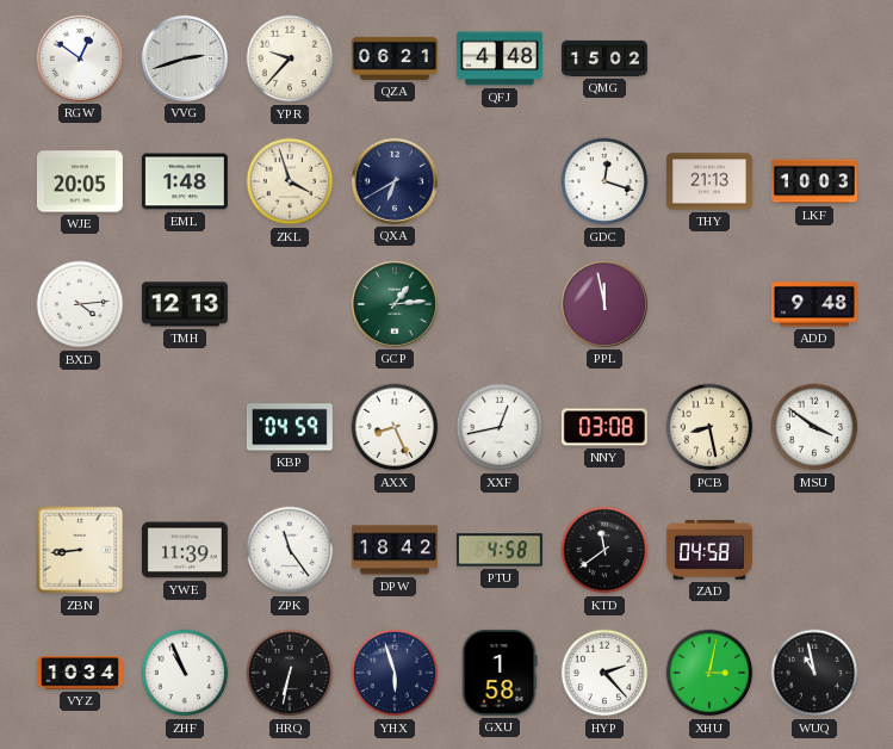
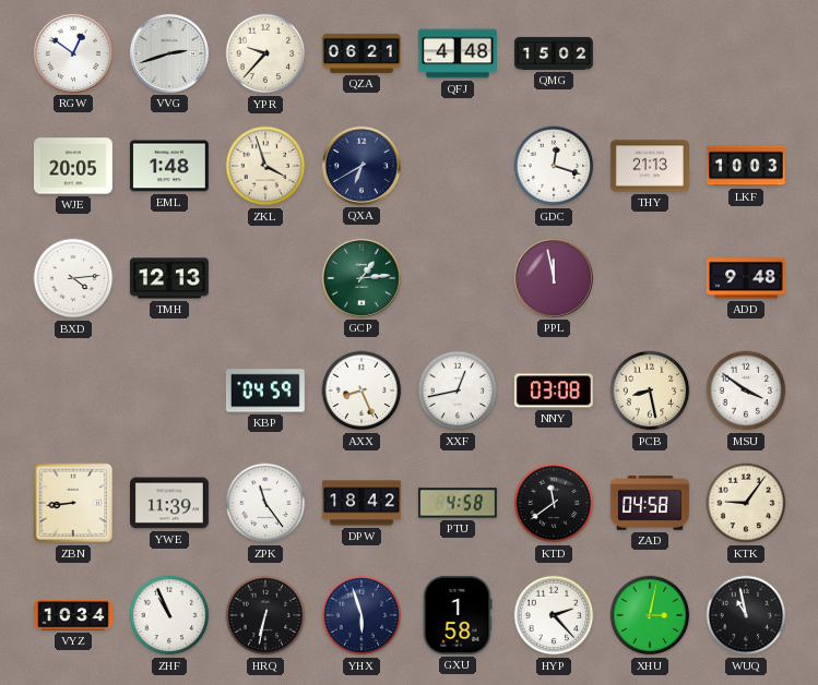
KTK: none -> 9:06 (746, 503)
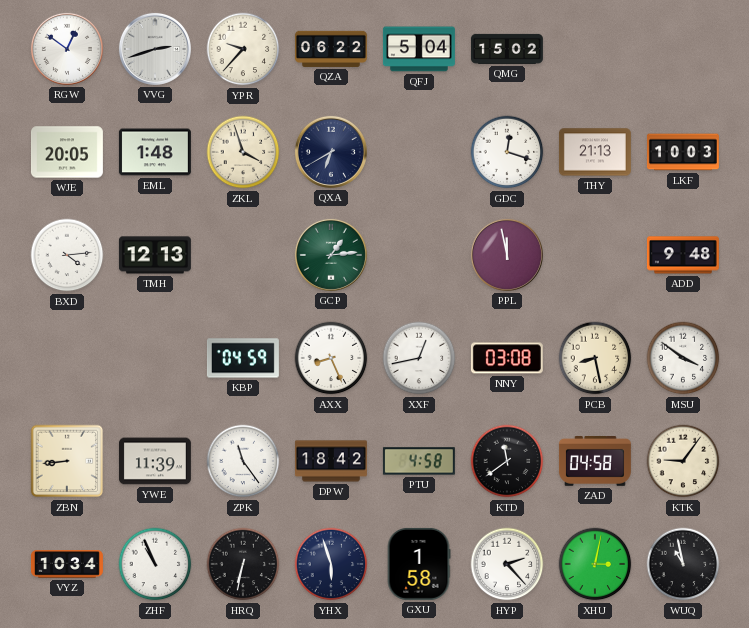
QZA: 06:21 -> 06:22 (331, 49)
QFJ: 4:48 -> 5:04 (419, 49)
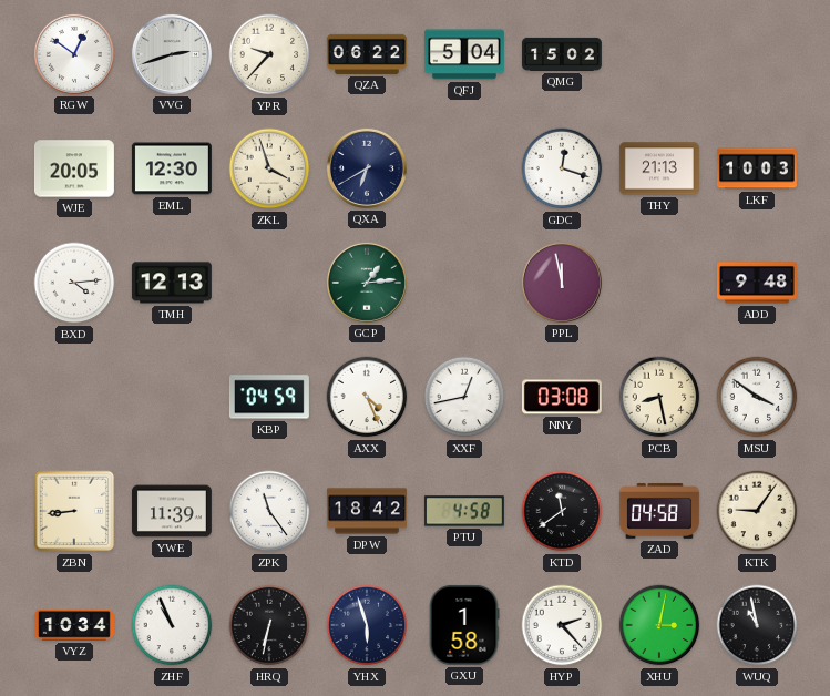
EML: 1:48 -> 12:30 (172, 168)
AXX: 8:26 -> 4:26 (367, 397)
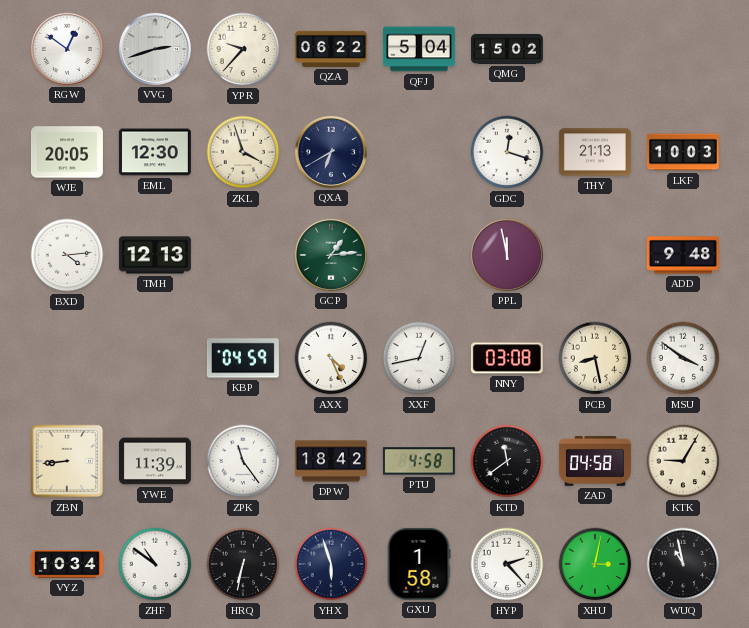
KTK: 9:06 -> 9:05 (683, 461)
ZHF: 10:56 -> 10:51 (155, 564)
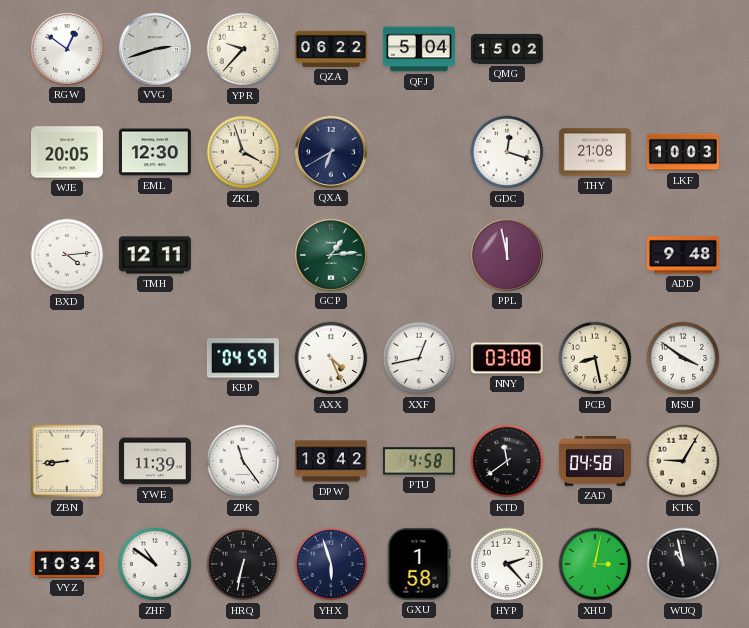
THY: 21:13 -> 21:08 (595, 152)
TMH: 12:13 -> 12:11 (155, 255)
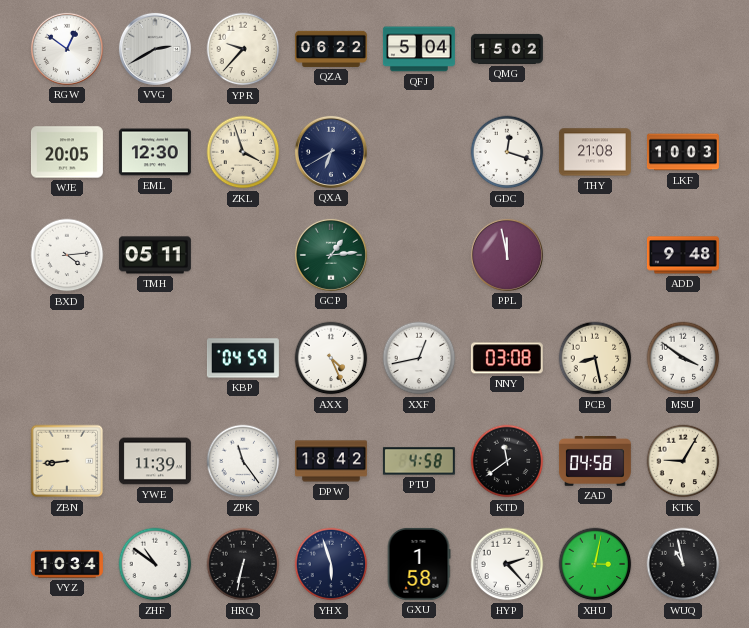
VVG: 2:42 -> 2:40 (155, 49)
TMH: 12:11 -> 05:11 (155, 255)
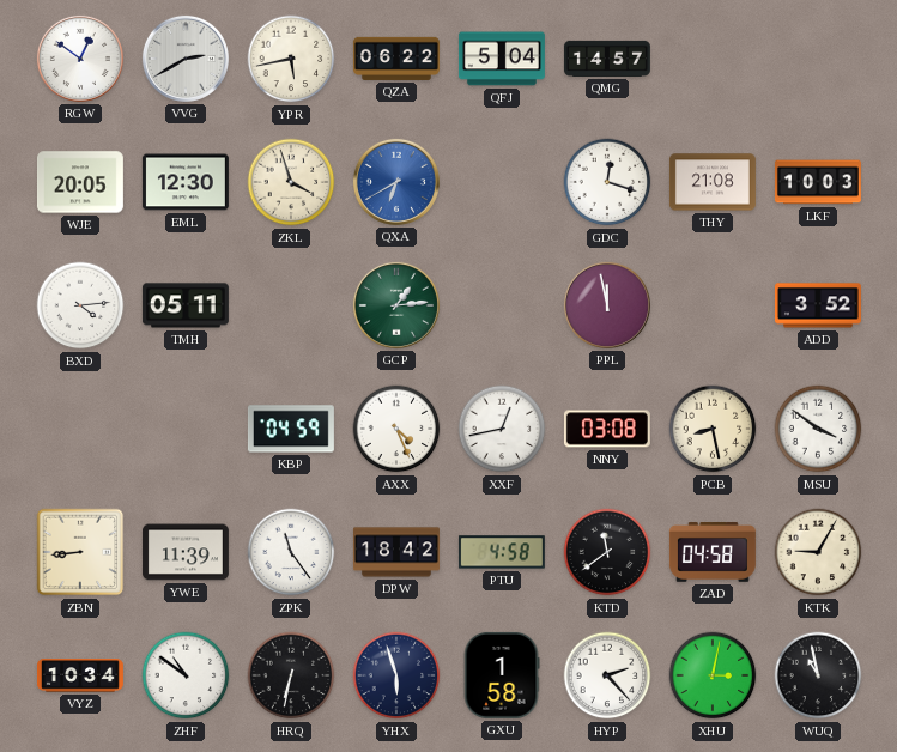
YPR: 9:37 -> 5:43 (291, 59)
QMG: 15:02 -> 14:57 (607, 59)
QXA dial: navy -> blue (396, 182)
ADD: 9:48 -> 3:52 (818, 305)
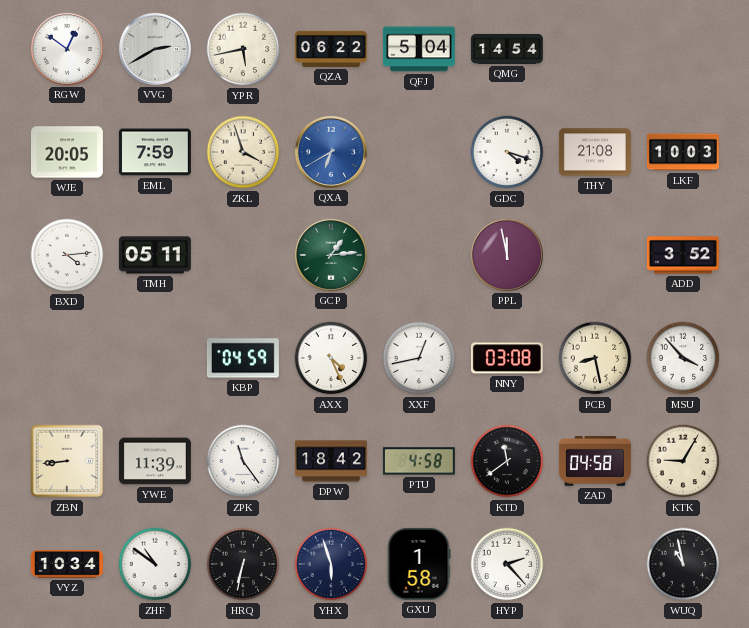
QMG: 14:57 -> 14:54 (507, 49)
EML: 12:30 -> 7:59 (155, 152)
GDC: 12:18 -> 4:18 (507, 152)
MSU: 3:51 -> 3:53 (683, 358)
XHU: 3:02 -> none (713, 675)
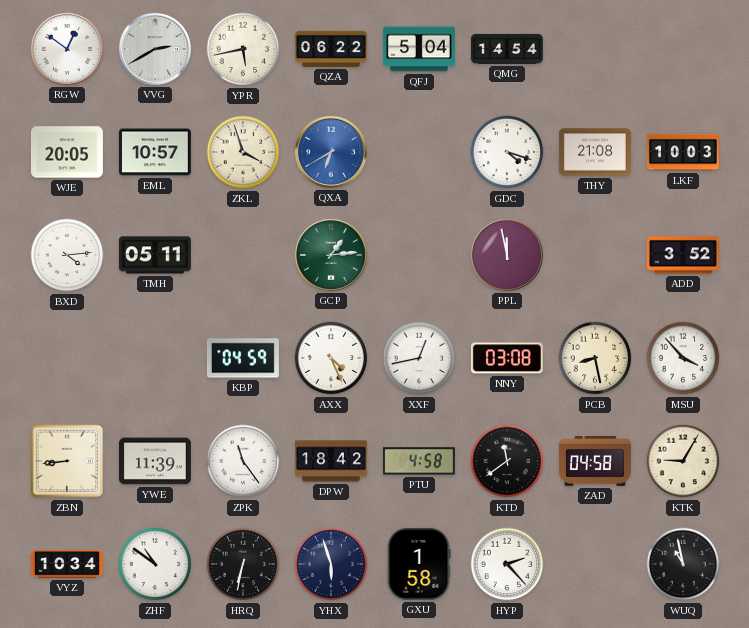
EML: 7:59 -> 10:57 (155, 152)
